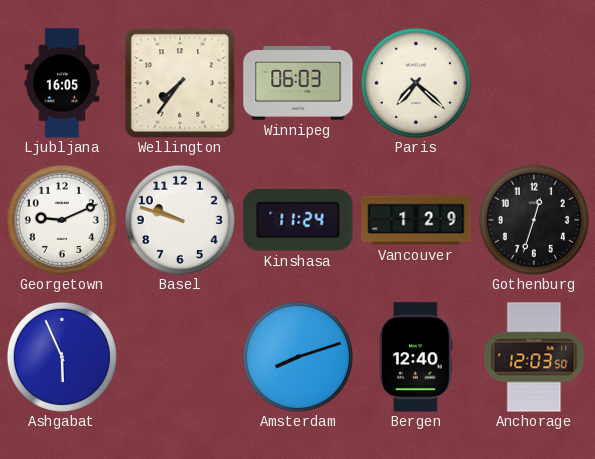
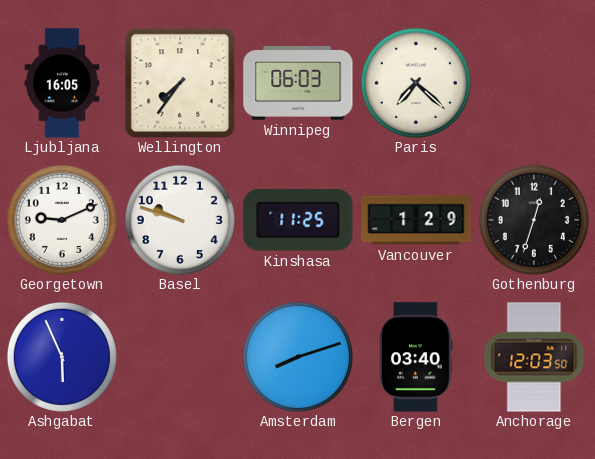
Kinshasa: 11:24 -> 11:25 (298, 220)
Bergen: 12:40 -> 03:40 (417, 357)
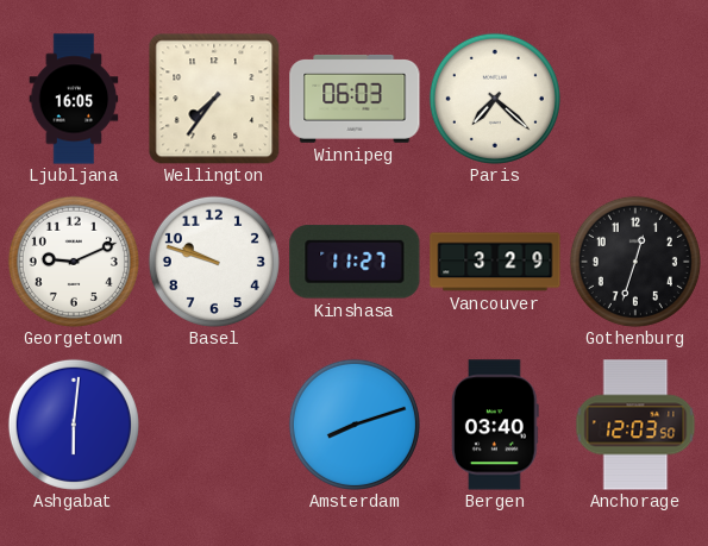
Kinshasa: 11:25 -> 11:27 (355, 262)
Vancouver: 1:29 -> 3:29 (495, 262)
Ashgabat: 5:56 -> 6:01 (74, 425)
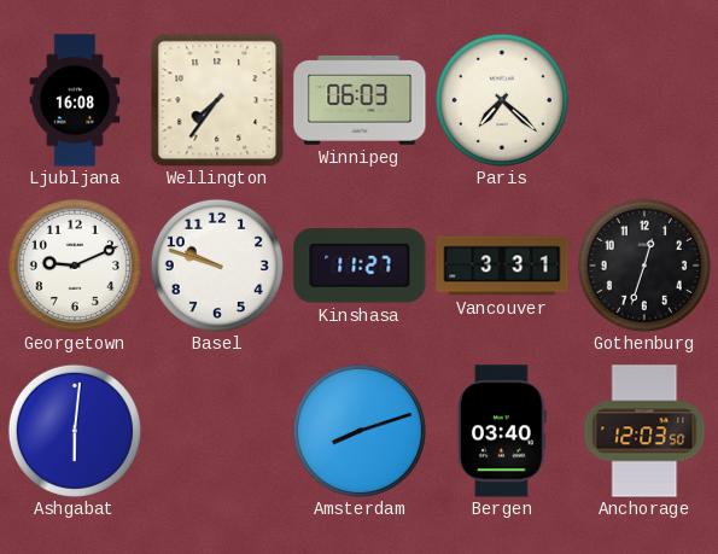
Ljubljana: 16:05 -> 16:08 (75, 100)
Vancouver: 3:29 -> 3:31 (502, 266)
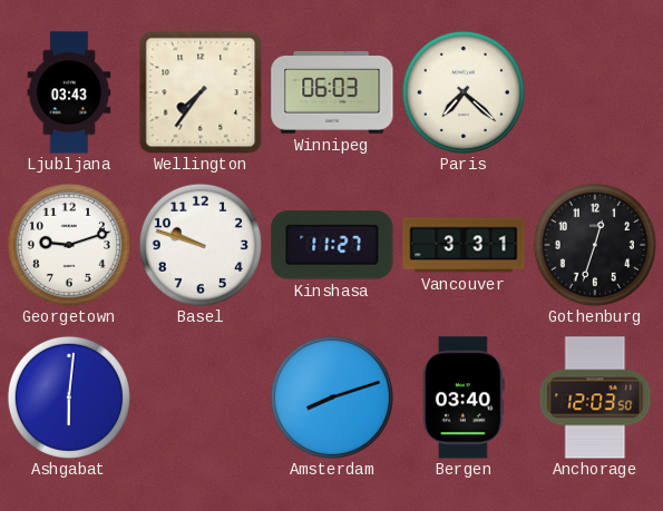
Ljubljana: 16:08 -> 03:43 (69, 92)
Georgetown: 9:11 -> 9:12 (69, 245)
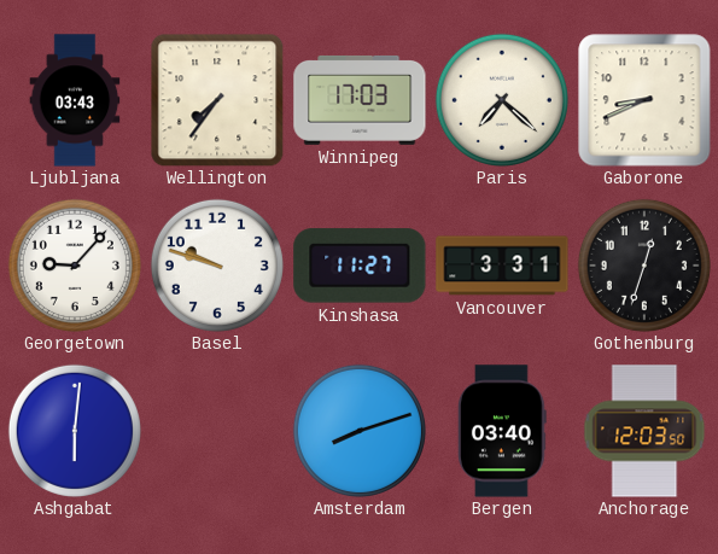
Winnipeg: 06:03 -> 17:03 (360, 100)
Gaborone: none -> 8:41 (644, 100)
Georgetown: 9:12 -> 9:07 (75, 266)
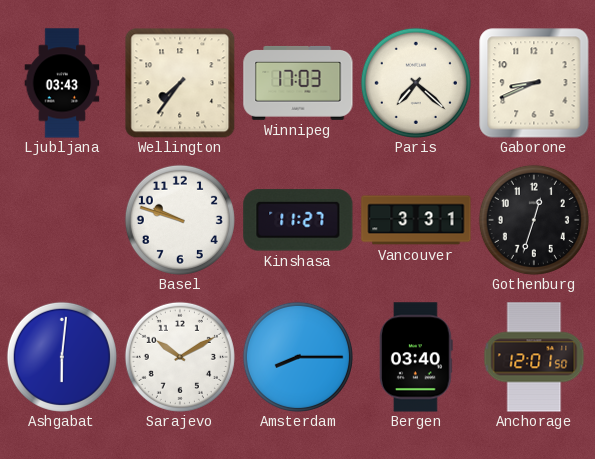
Georgetown: 9:07 -> none (75, 266)
Sarajevo: none -> 10:10 (180, 357)
Amsterdam: 8:12 -> 8:15 (298, 357)
Anchorage: 12:03 -> 12:01 (534, 357)
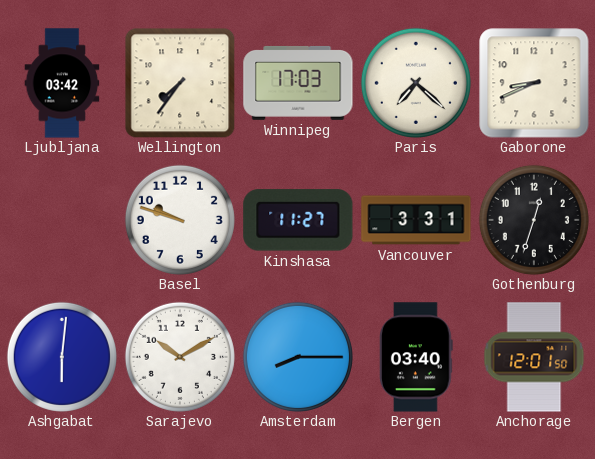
Ljubljana: 03:43 -> 03:42 (62, 83)
